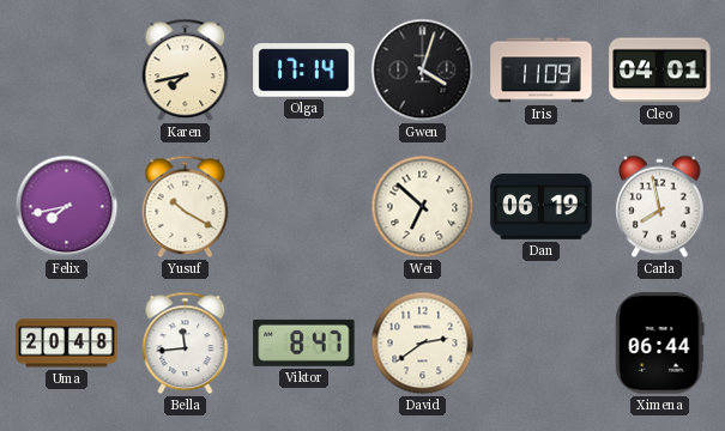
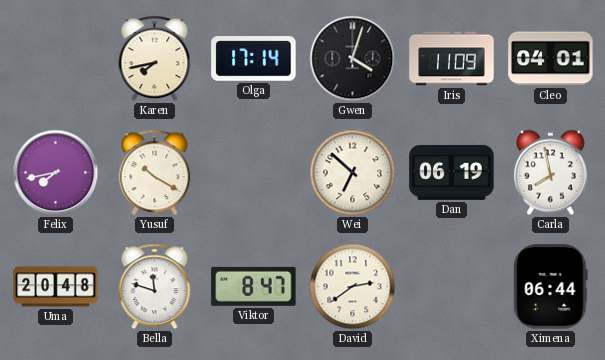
Bella: 11:44 -> 11:48 (155, 287)
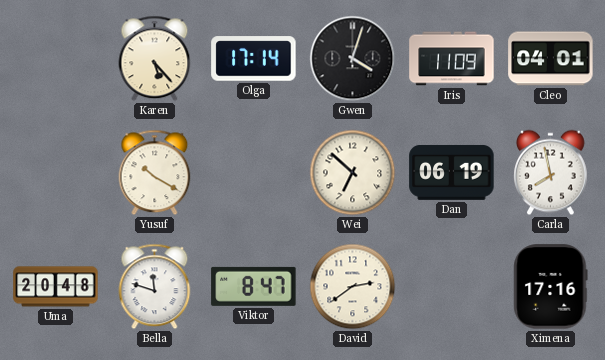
Karen: 7:43 -> 5:23 (155, 59)
Felix: 7:43 -> none (56, 173)
Ximena: 06:44 -> 17:16 (551, 287)
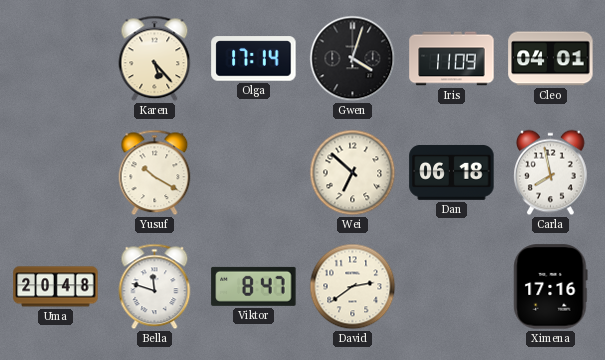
Dan: 06:19 -> 06:18 (452, 172)
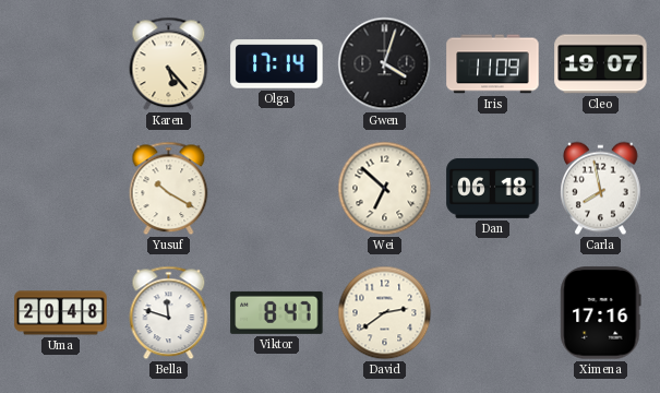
Cleo: 04:01 -> 19:07 (601, 64)
